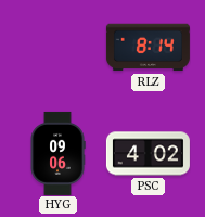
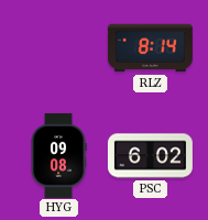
HYG: 09:06 -> 09:08 (58, 155)
PSC: 4:02 -> 6:02 (150, 156)
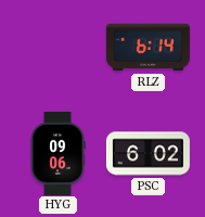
RLZ: 8:14 -> 6:14 (148, 48)
HYG: 09:08 -> 09:06 (57, 153)
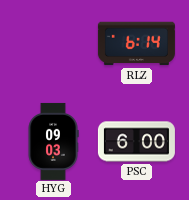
HYG: 09:06 -> 09:03 (53, 141)
PSC: 6:02 -> 6:00 (136, 142)
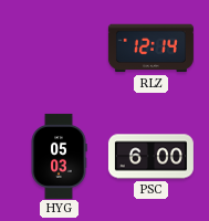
RLZ: 6:14 -> 12:14 (150, 49)
HYG: 09:03 -> 05:03 (59, 156)
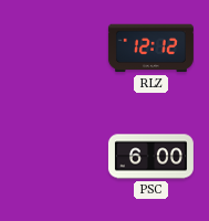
RLZ: 12:14 -> 12:12 (150, 49)
HYG: 05:03 -> none (59, 156)
